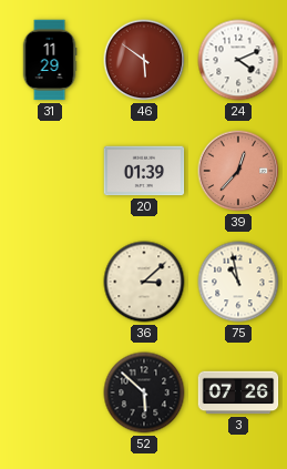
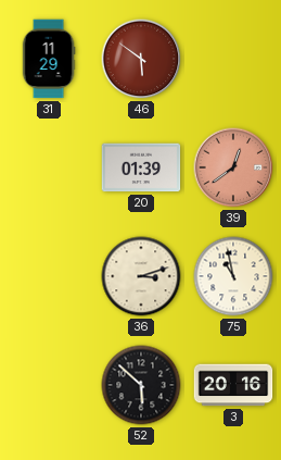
24: 4:11 -> none (238, 60)
39: 12:37 -> 12:39 (233, 167)
36: 3:08 -> 3:12 (141, 276)
3: 07:26 -> 20:16 (233, 385)
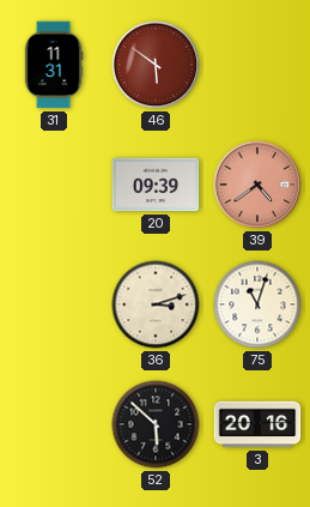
31: 11:29 -> 11:31 (54, 65)
20: 01:39 -> 09:39 (156, 185)
39: 12:39 -> 4:39 (257, 185)
75: 10:58 -> 11:03 (257, 304)
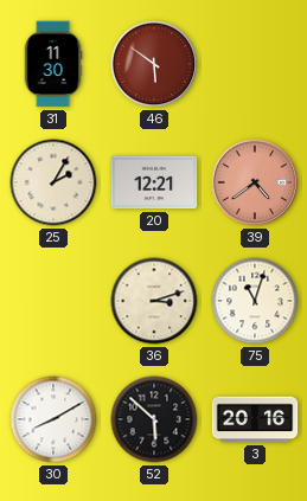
31: 11:31 -> 11:30 (53, 64)
25: none -> 2:05 (53, 182)
20: 09:39 -> 12:21 (154, 182)
30: none -> 8:10 (53, 419)
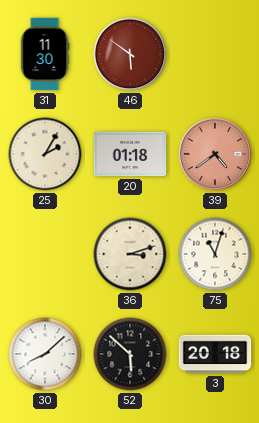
20: 12:21 -> 01:18 (130, 154)
30: 8:10 -> 8:08 (45, 354)
3: 20:16 -> 20:18 (215, 354)
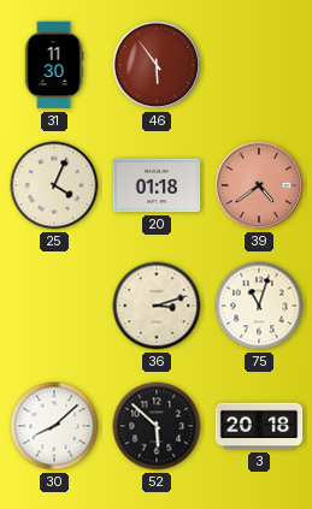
46: 5:51 -> 5:54 (157, 65)
25: 2:05 -> 4:04 (54, 185)
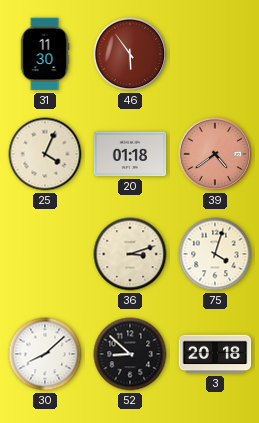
75: 11:03 -> 4:03 (215, 254)
52: 5:52 -> 8:52 (130, 354)
